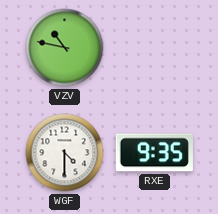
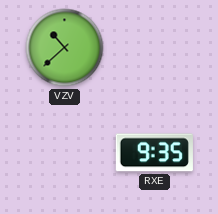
VZV: 10:47 -> 10:38 (65, 48)
WGF: 4:30 -> none (65, 153)
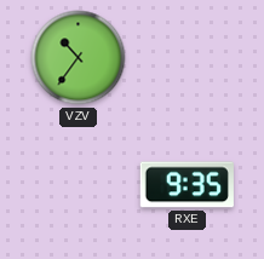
VZV: 10:38 -> 10:36 (79, 58)
